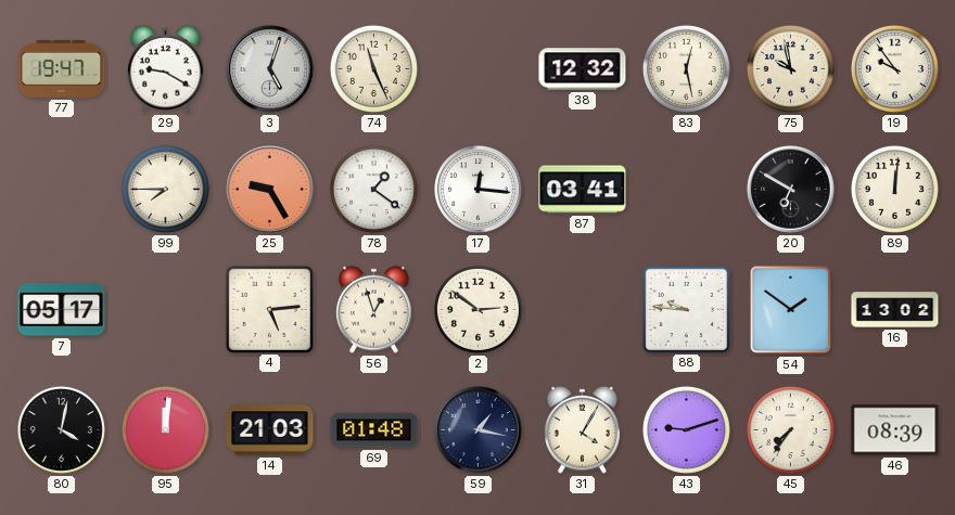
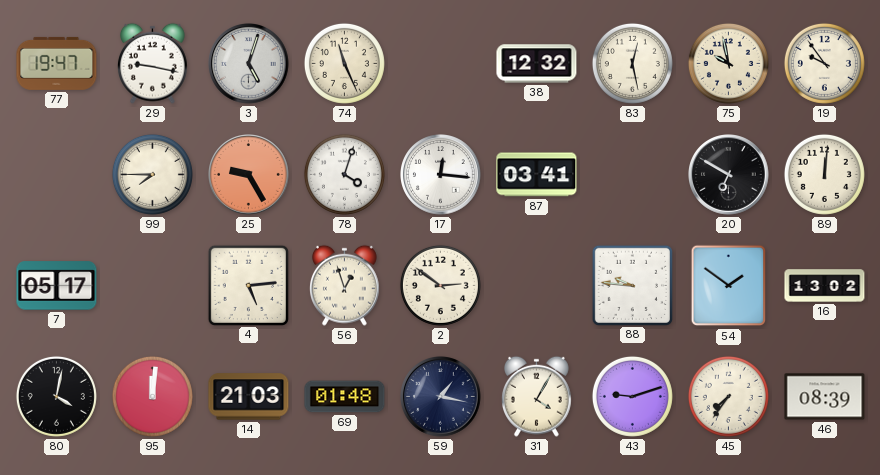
29: 9:20 -> 9:17 (152, 63)
78: 1:21 -> 4:03 (344, 174)
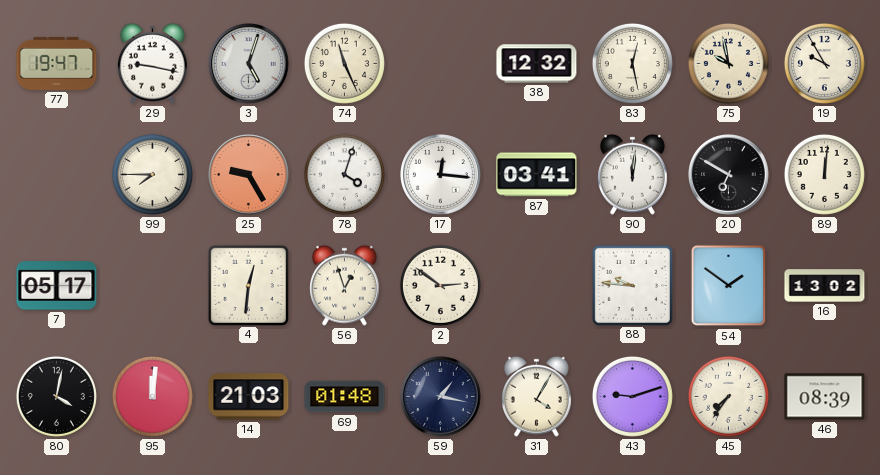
19: 9:54 -> 9:55 (824, 63)
90: none -> 12:01 (632, 174)
4: 5:14 -> 12:31 (248, 285)
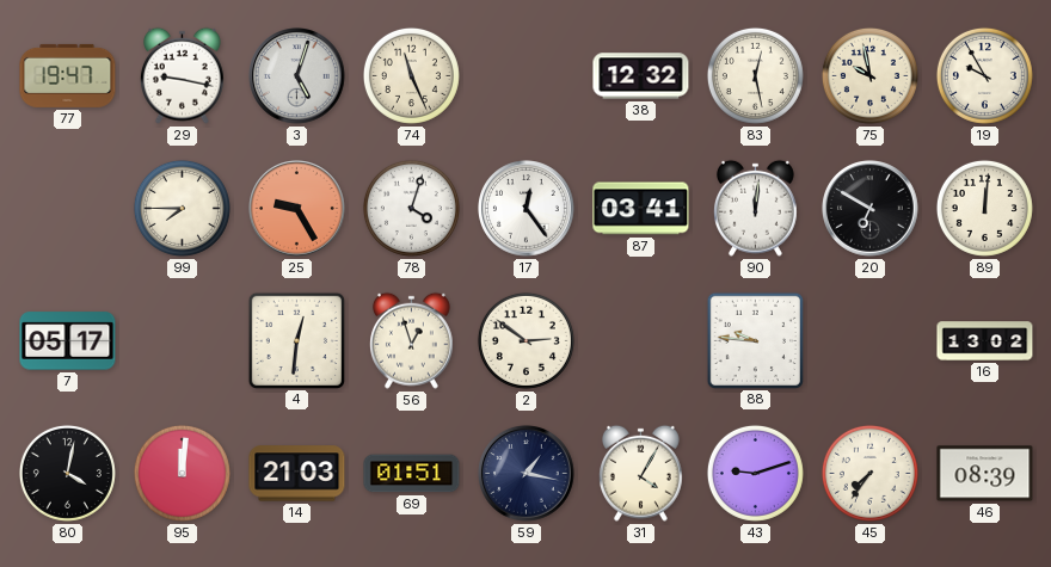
17: 12:16 -> 12:24 (527, 209)
54: 1:51 -> none (729, 286)
69: 01:48 -> 01:51 (412, 474)
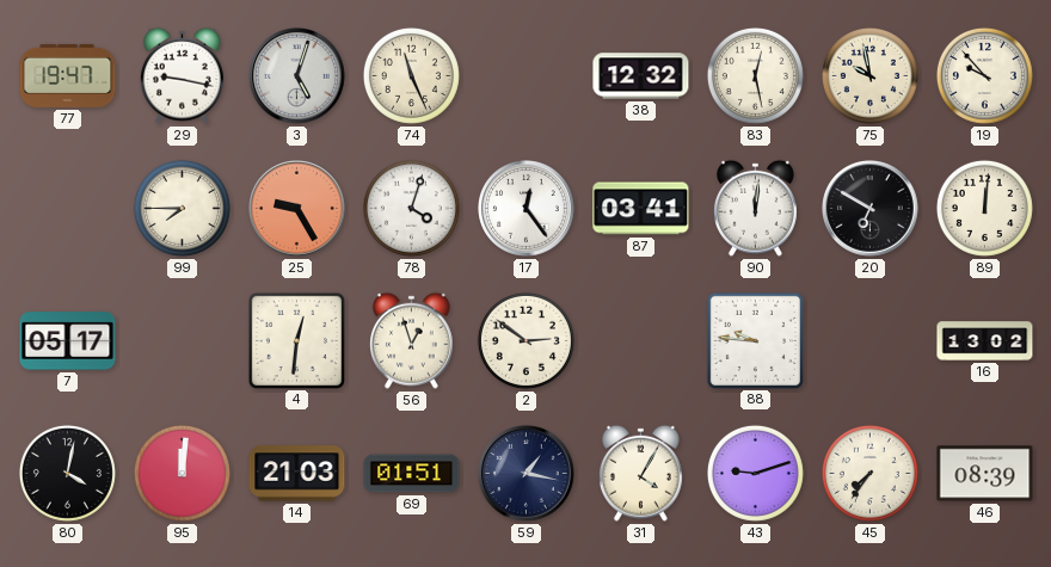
19: 9:55 -> 9:53 (984, 75)
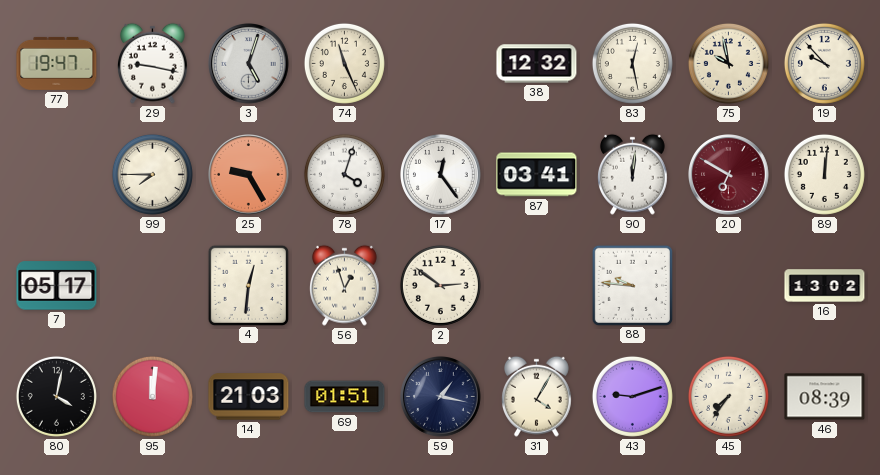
20 dial: black -> burgundy (729, 175)
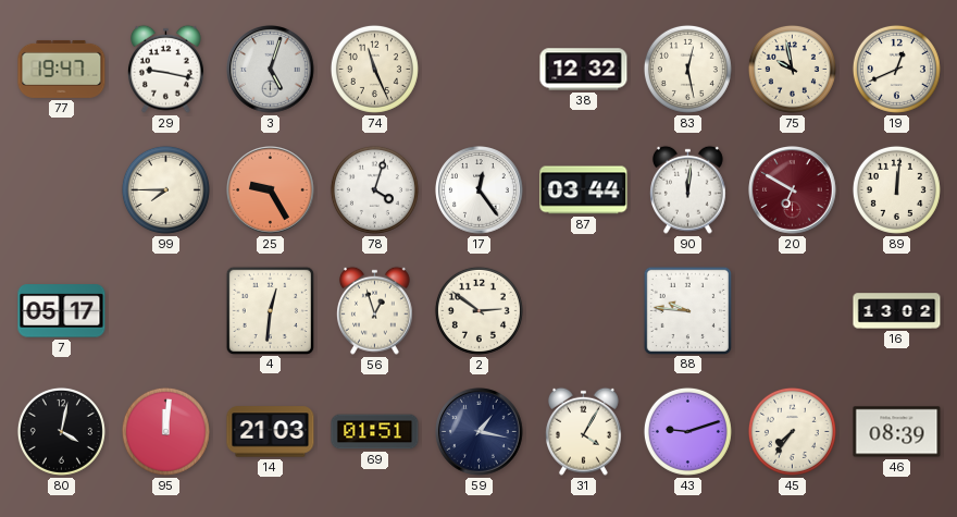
19: 9:53 -> 12:41 (896, 69)
87: 03:41 -> 03:44 (584, 190)
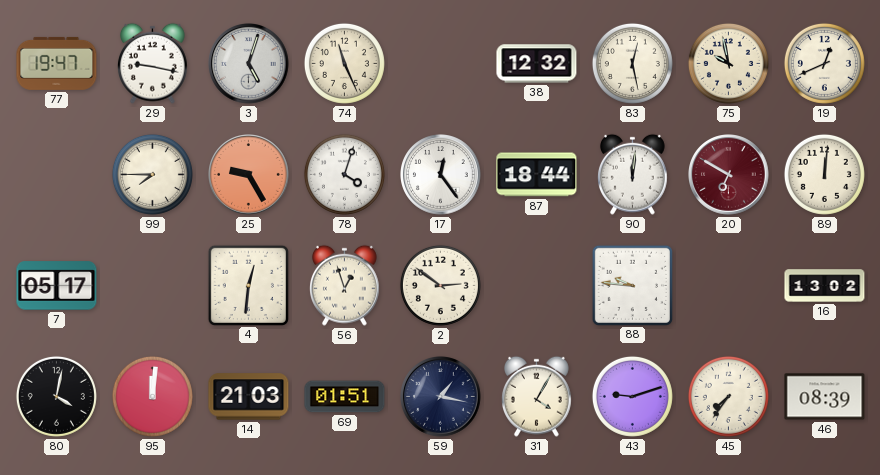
87: 03:44 -> 18:44 (537, 175)
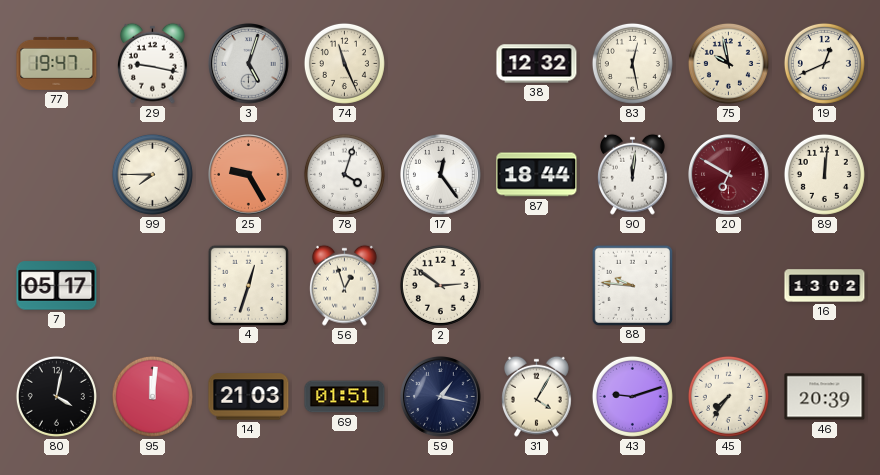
4: 12:31 -> 12:33 (248, 285)
46: 08:39 -> 20:39 (825, 397)
